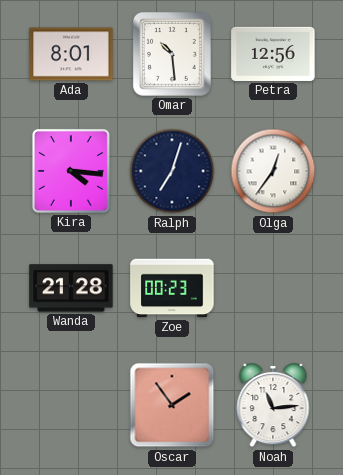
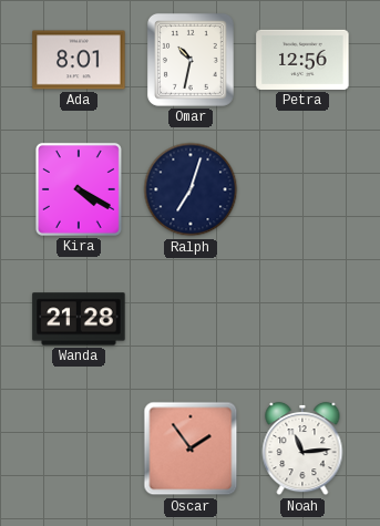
Omar: 10:29 -> 10:32 (191, 60)
Kira: 4:16 -> 4:20 (79, 189)
Olga: 12:36 -> none (273, 171)
Zoe: 00:23 -> none (172, 288)
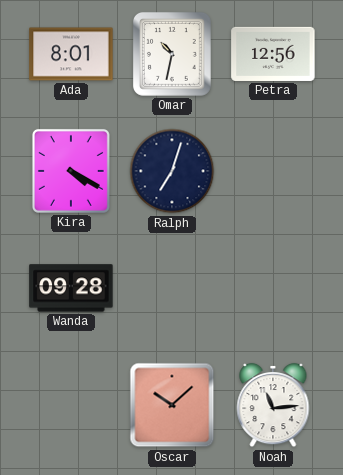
Wanda: 21:28 -> 09:28 (71, 288)
Oscar: 1:54 -> 10:08 (172, 405)
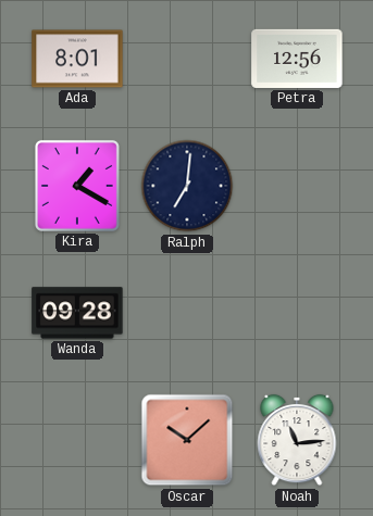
Omar: 10:32 -> none (172, 54)
Kira: 4:20 -> 1:20 (77, 186)
Ralph: 7:03 -> 7:01 (187, 186)
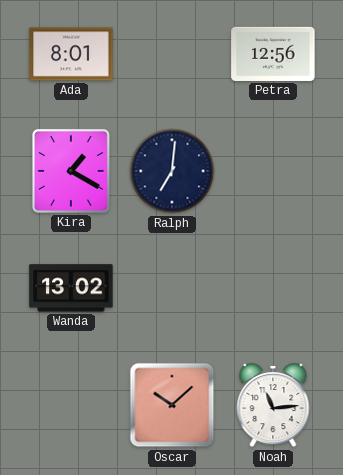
Wanda: 09:28 -> 13:02 (71, 288)
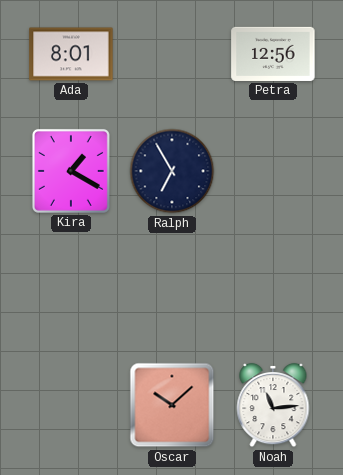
Ralph: 7:01 -> 6:55 (172, 171)
Wanda: 13:02 -> none (71, 288)
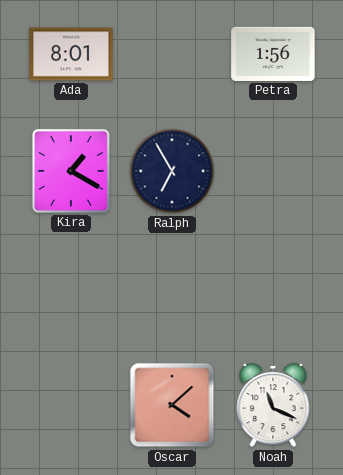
Petra: 12:56 -> 1:56 (273, 54)
Oscar: 10:08 -> 4:08 (172, 405)
Noah: 11:14 -> 11:19 (273, 405)
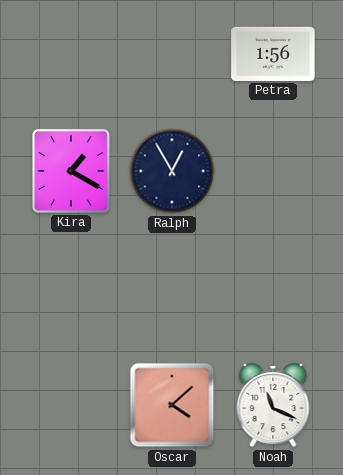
Ada: 8:01 -> none (71, 54)
Ralph: 6:55 -> 12:55 (172, 171)
